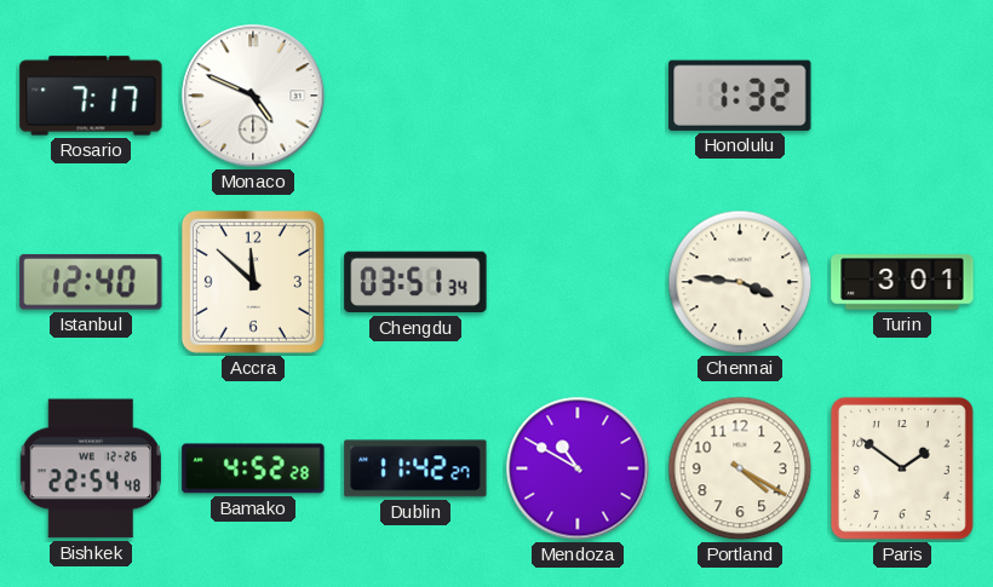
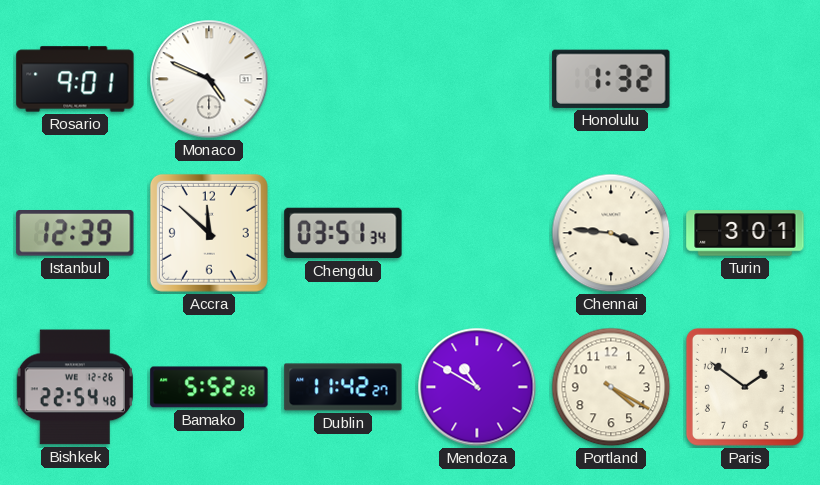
Rosario: 7:17 -> 9:01 (75, 79)
Istanbul: 12:40 -> 12:39 (75, 234)
Bamako: 4:52 -> 5:52 (209, 387)
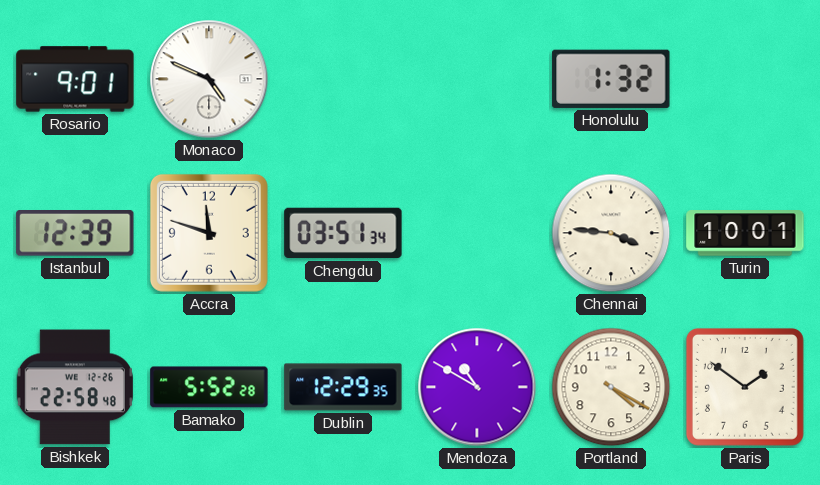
Accra: 11:52 -> 11:48 (209, 233)
Turin: 3:01 -> 10:01 (745, 233)
Bishkek: 22:54 -> 22:58 (75, 387)
Dublin: 11:42 -> 12:29 (343, 387)
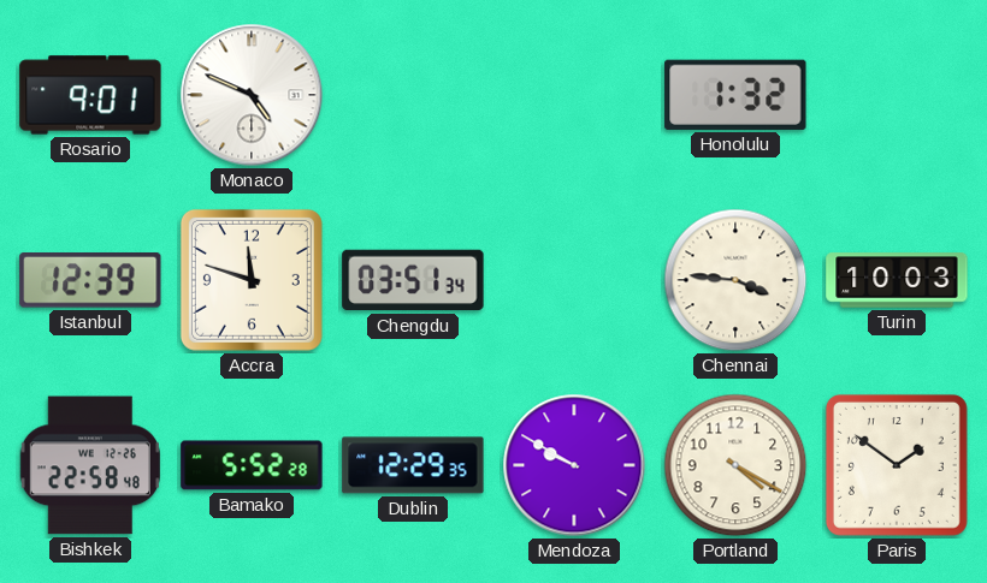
Turin: 10:01 -> 10:03 (897, 280)
Mendoza: 10:50 -> 9:50 (574, 465)
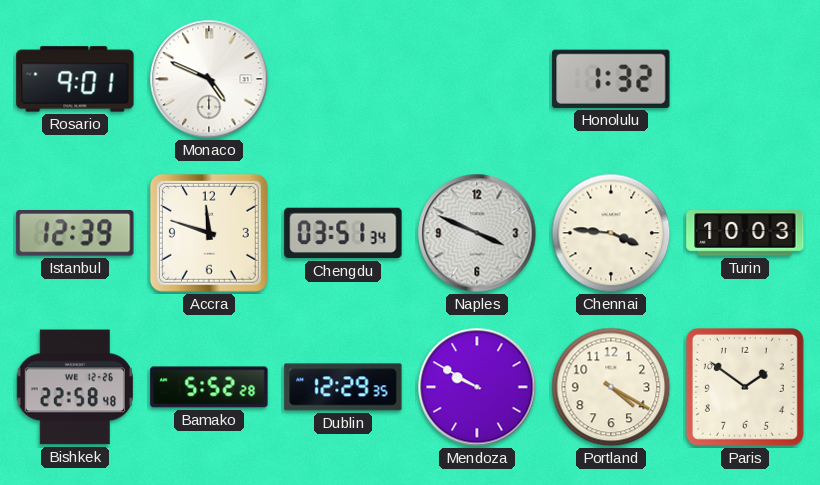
Naples: none -> 3:49 (477, 233)
